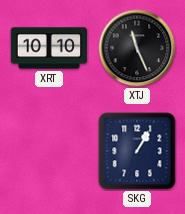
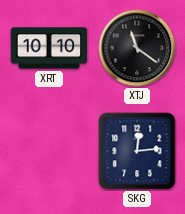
XTJ: 11:26 -> 11:21 (137, 48)
SKG: 1:05 -> 12:14 (137, 151)
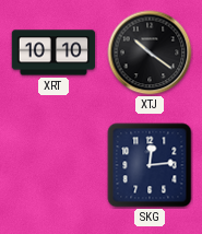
XTJ: 11:21 -> 10:21 (150, 52)
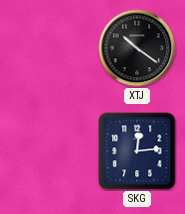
XRT: 10:10 -> none (54, 52)
